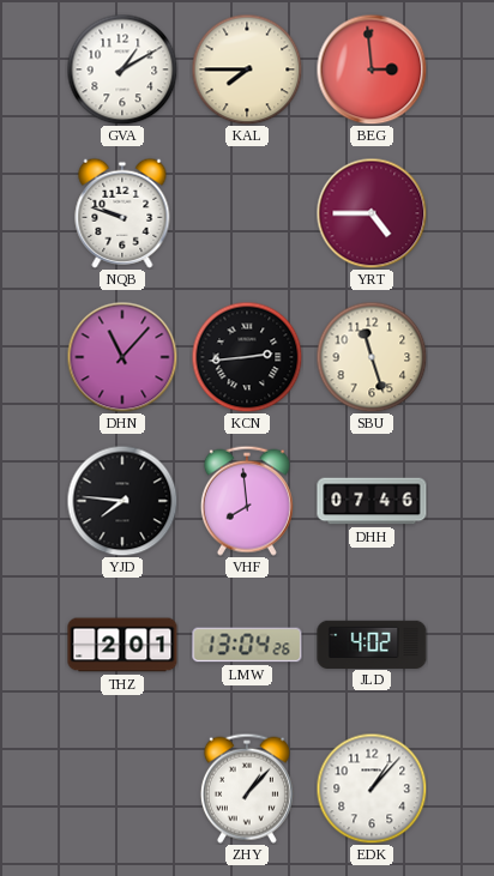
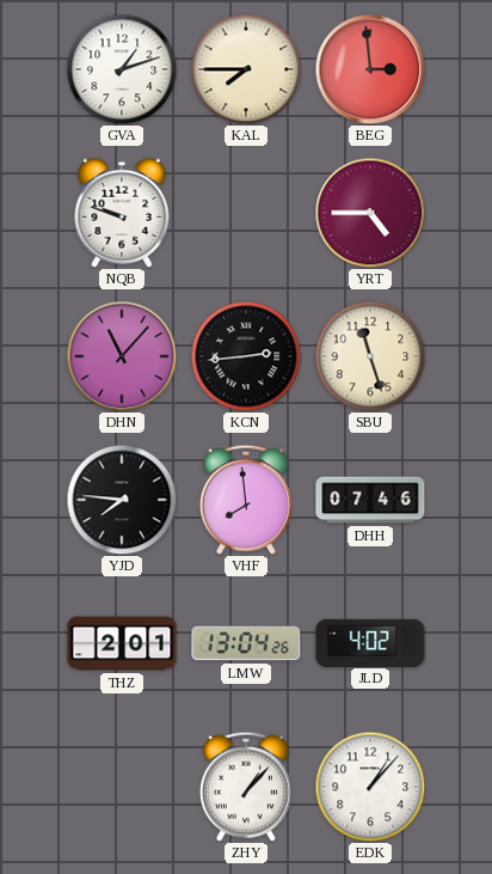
GVA: 1:10 -> 1:12 (122, 69)
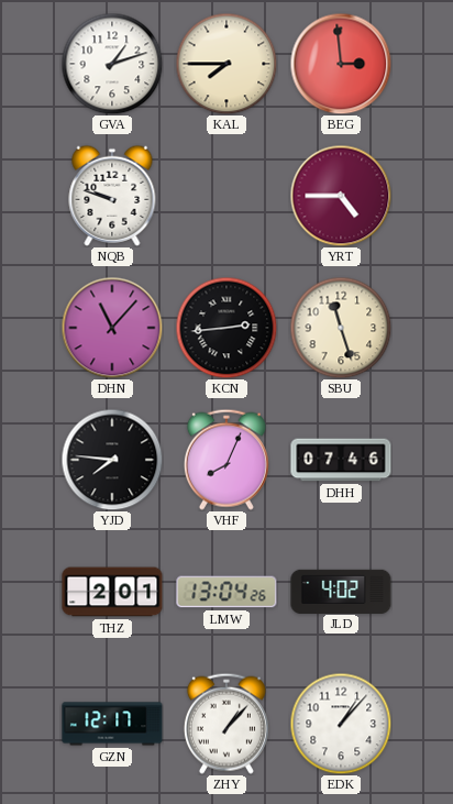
VHF: 7:59 -> 8:04 (226, 460)
GZN: none -> 12:17 (112, 724)
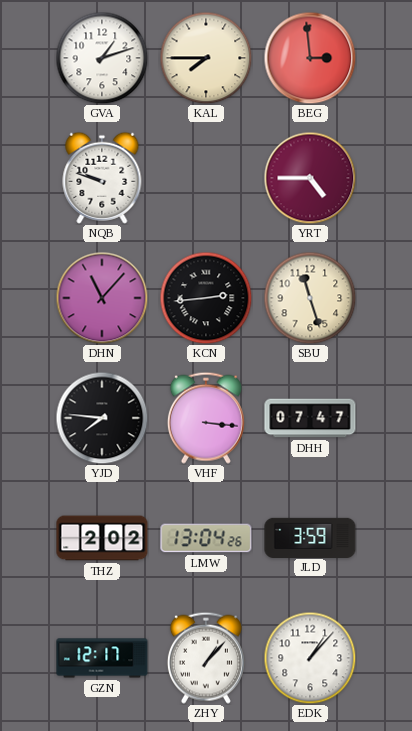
VHF: 8:04 -> 3:16 (206, 418)
DHH: 07:46 -> 07:47 (310, 418)
THZ: 2:01 -> 2:02 (102, 538)
JLD: 4:02 -> 3:59 (310, 537)
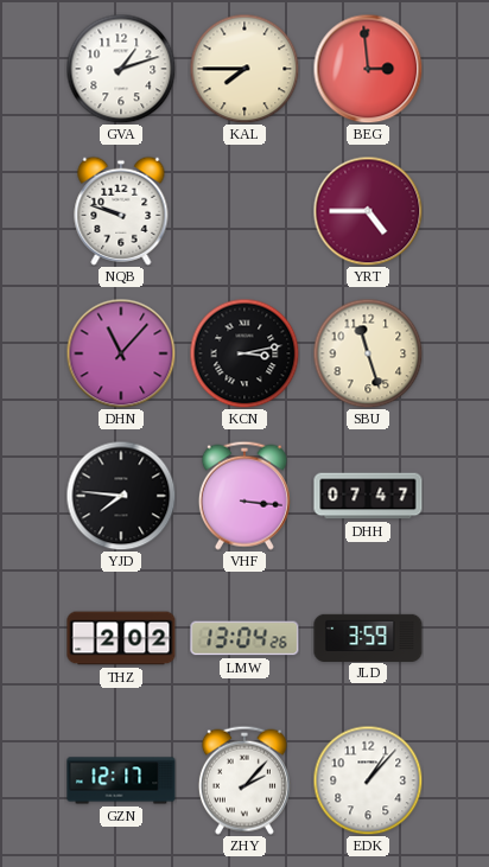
KCN: 2:44 -> 3:13 (244, 353)
ZHY: 1:07 -> 2:07 (244, 780)
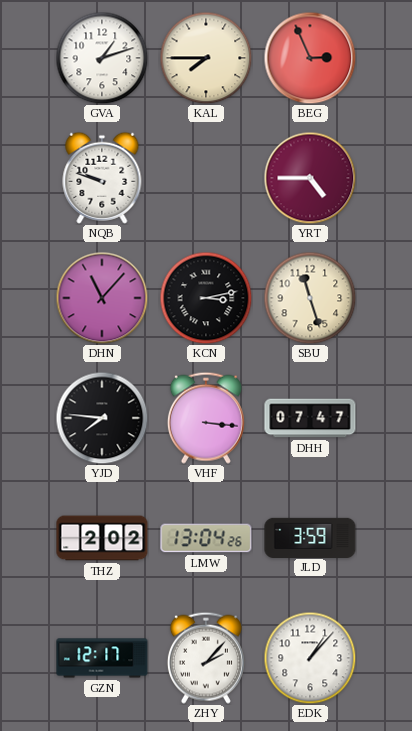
BEG: 2:59 -> 2:56 (310, 58)
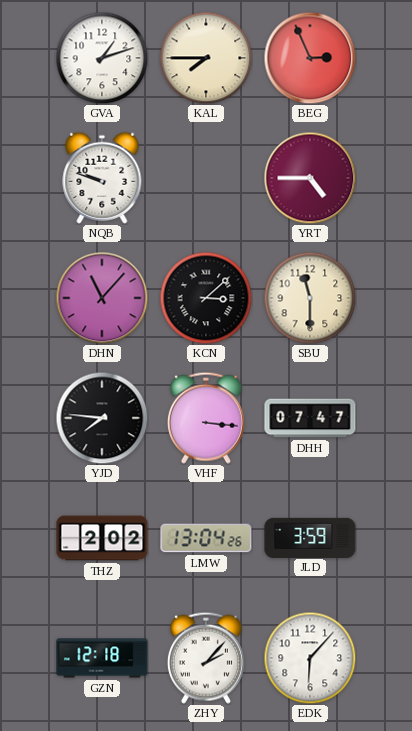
KCN: 3:13 -> 3:08 (206, 298)
SBU: 11:27 -> 11:30 (310, 298)
GZN: 12:17 -> 12:18 (102, 658)
EDK: 1:07 -> 6:07 (310, 658)
